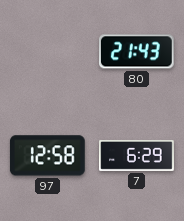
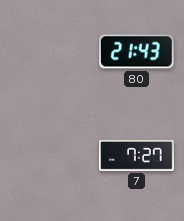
97: 12:58 -> none (47, 156)
7: 6:29 -> 7:27 (137, 156)
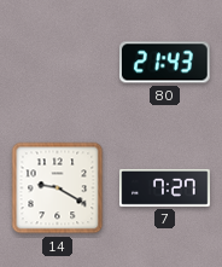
14: none -> 9:20 (58, 188)
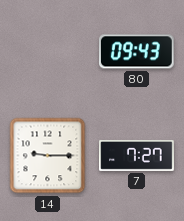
80: 21:43 -> 09:43 (136, 52)
14: 9:20 -> 9:15 (48, 156)
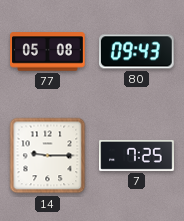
77: none -> 05:08 (48, 52)
7: 7:27 -> 7:25 (137, 156)
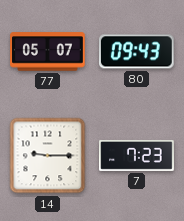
77: 05:08 -> 05:07 (48, 52)
7: 7:25 -> 7:23 (137, 156)
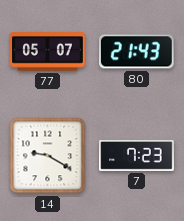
80: 09:43 -> 21:43 (136, 52)
14: 9:15 -> 9:20 (48, 156)
